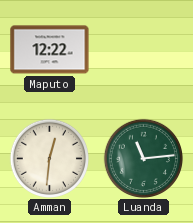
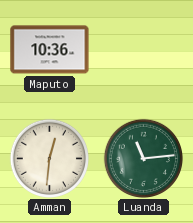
Maputo: 12:22 -> 10:36 (50, 50)
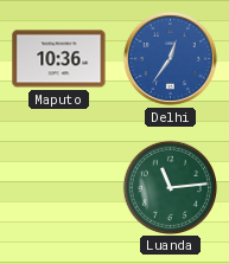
Delhi: none -> 12:36 (170, 58)
Amman: 12:31 -> none (49, 158)
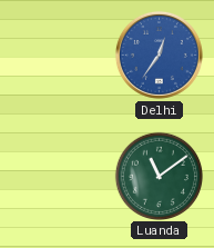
Maputo: 10:36 -> none (59, 59)
Luanda: 11:14 -> 11:09 (159, 176)
